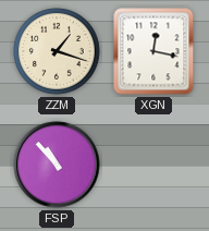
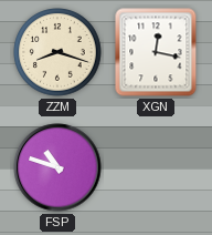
ZZM: 1:18 -> 8:18 (57, 52)
FSP: 10:53 -> 10:48 (57, 167)
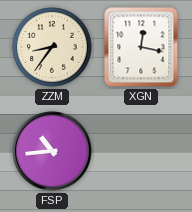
ZZM: 8:18 -> 8:36 (52, 47)
FSP: 10:48 -> 10:44 (52, 151)
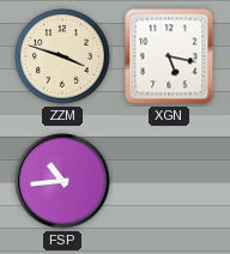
ZZM: 8:36 -> 3:48 (62, 56)
XGN: 12:17 -> 5:17 (169, 56)
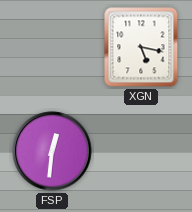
ZZM: 3:48 -> none (62, 56)
FSP: 10:44 -> 12:31 (52, 151)
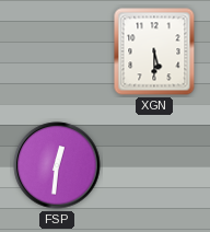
XGN: 5:17 -> 5:30 (154, 51)
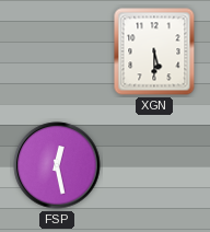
FSP: 12:31 -> 12:28 (57, 165)
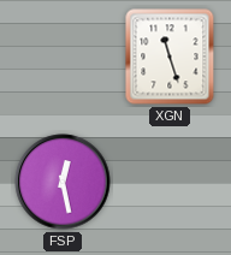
XGN: 5:30 -> 11:27 (170, 57)
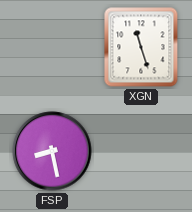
FSP: 12:28 -> 8:28 (52, 151)
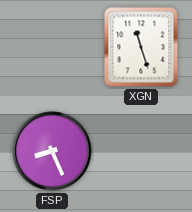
FSP: 8:28 -> 8:26 (52, 151)
